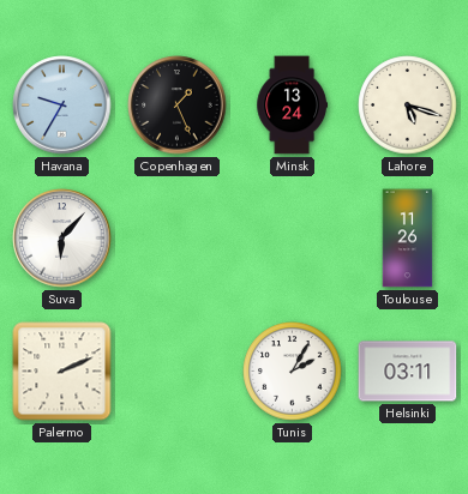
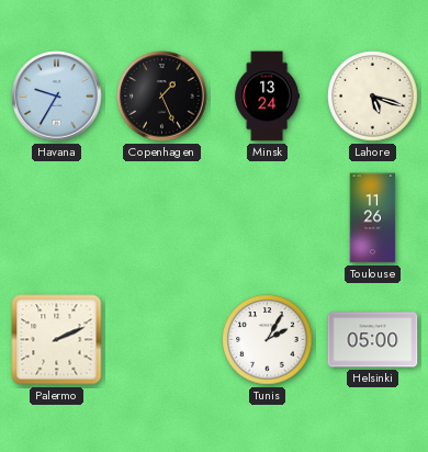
Suva: 6:07 -> none (62, 239)
Helsinki: 03:11 -> 05:00 (373, 340)
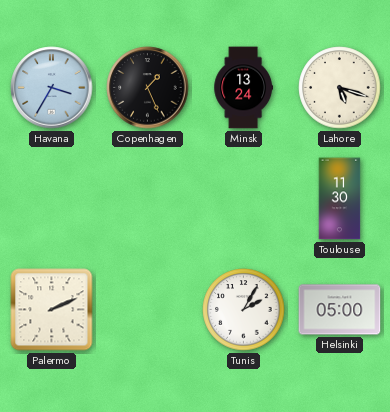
Havana: 9:35 -> 3:35 (52, 88)
Toulouse: 11:26 -> 11:30 (340, 199)
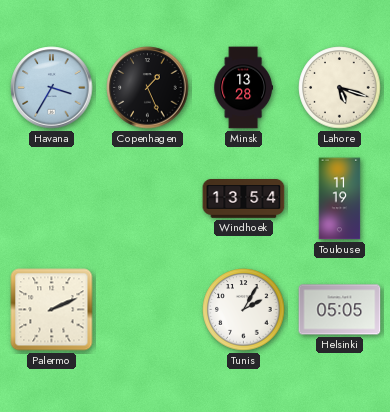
Minsk: 13:24 -> 13:28 (243, 88)
Windhoek: none -> 13:54 (244, 199)
Toulouse: 11:30 -> 11:19 (340, 199)
Helsinki: 05:00 -> 05:05 (340, 310)
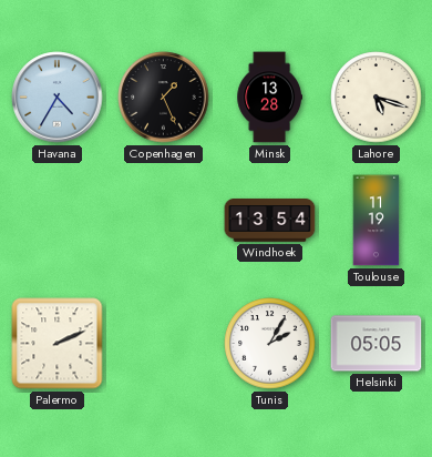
Havana: 3:35 -> 4:35 (58, 98)
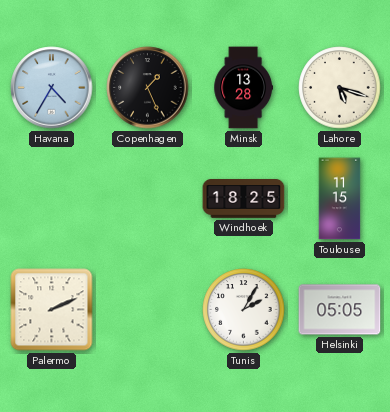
Windhoek: 13:54 -> 18:25 (244, 199)
Toulouse: 11:19 -> 11:15 (340, 199)
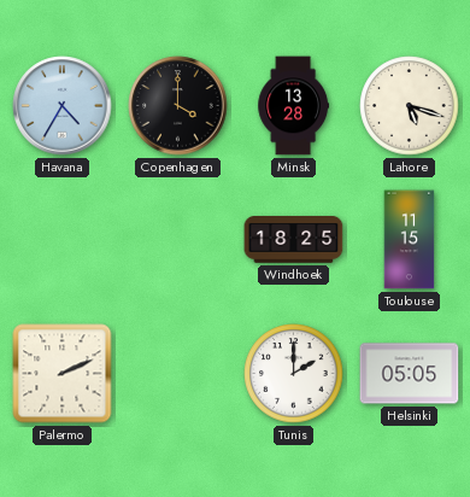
Copenhagen: 1:26 -> 4:00 (178, 106)
Tunis: 2:05 -> 2:00 (294, 374)
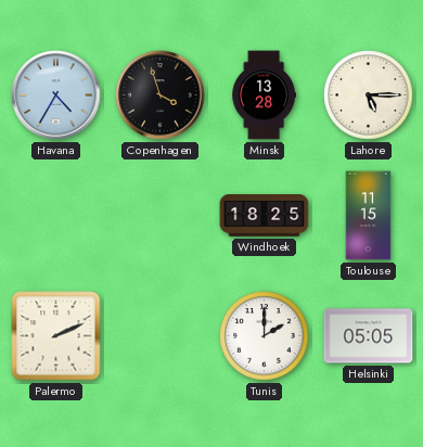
Copenhagen: 4:00 -> 3:57 (161, 95)
Lahore: 5:18 -> 5:15 (369, 95)
